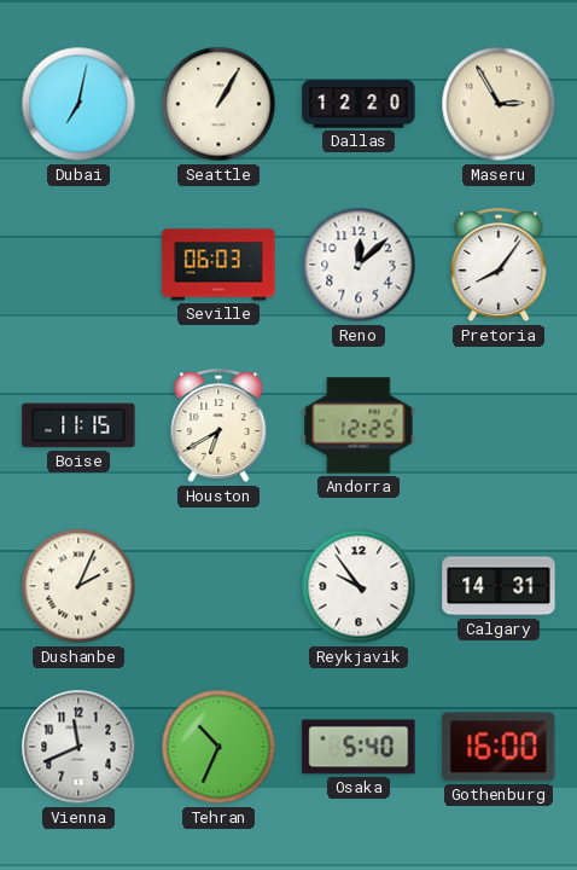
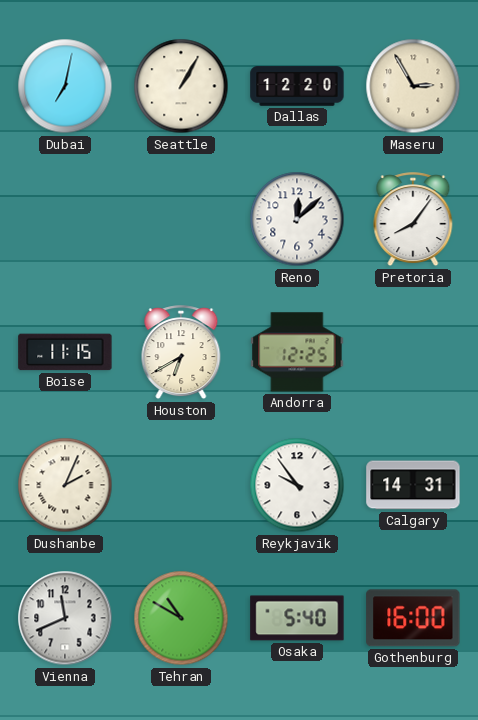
Seville: 06:03 -> none (218, 265)
Tehran: 10:34 -> 10:50 (181, 618)
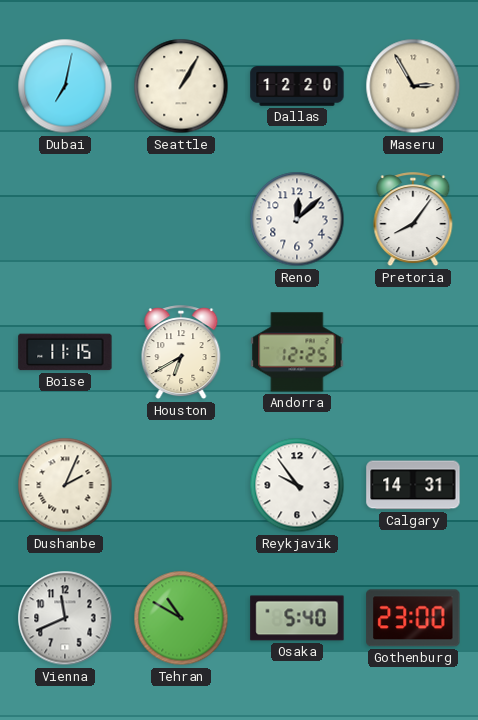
Gothenburg: 16:00 -> 23:00 (413, 618)
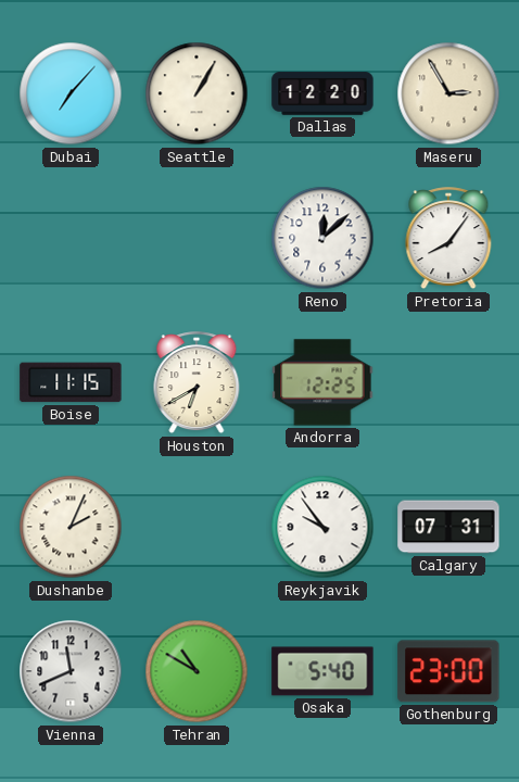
Dubai: 7:02 -> 7:07 (71, 93)
Calgary: 14:31 -> 07:31 (448, 527)
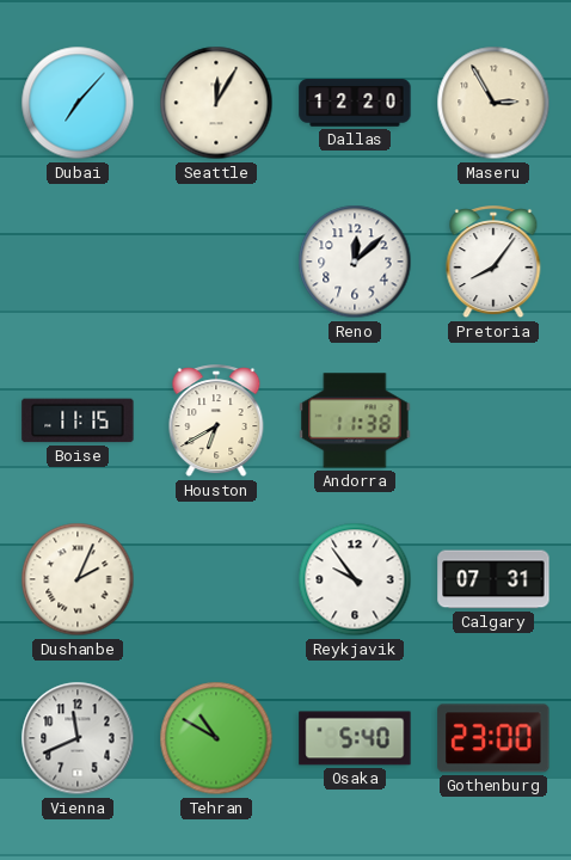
Seattle: 1:05 -> 12:05 (216, 103)
Andorra: 12:25 -> 11:38 (355, 420)
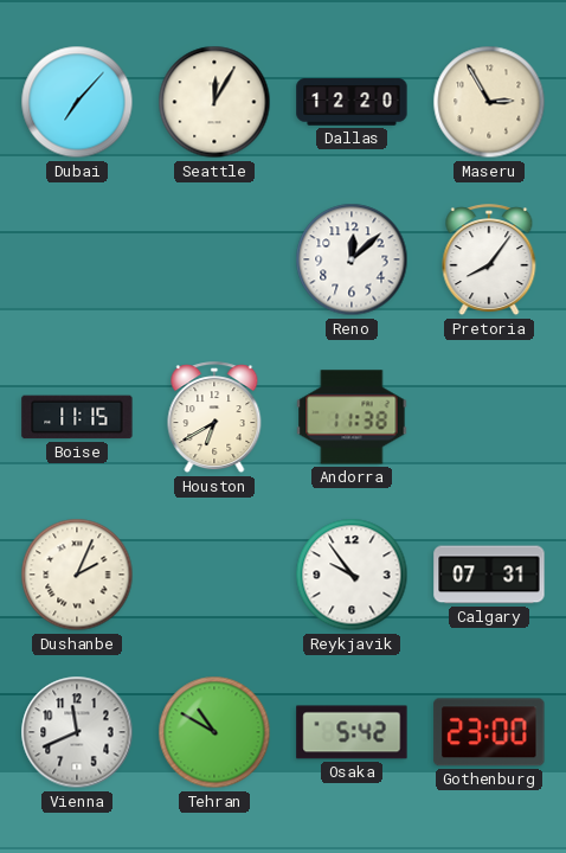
Osaka: 5:40 -> 5:42 (352, 732)
